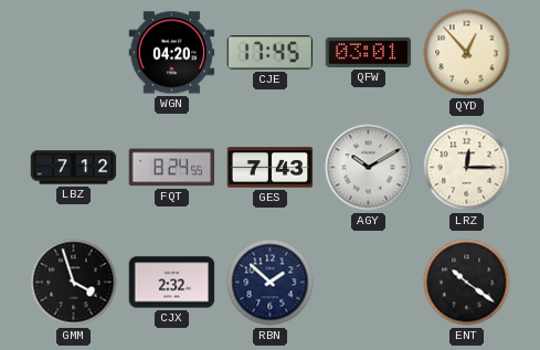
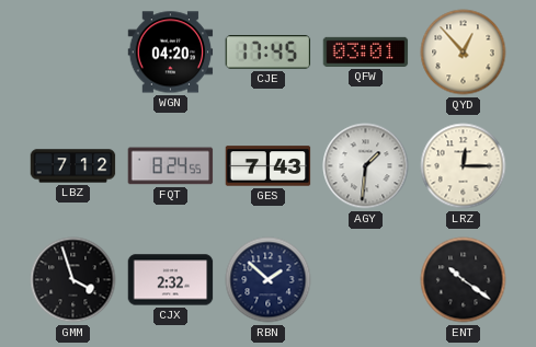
AGY: 10:10 -> 1:31 (366, 166)
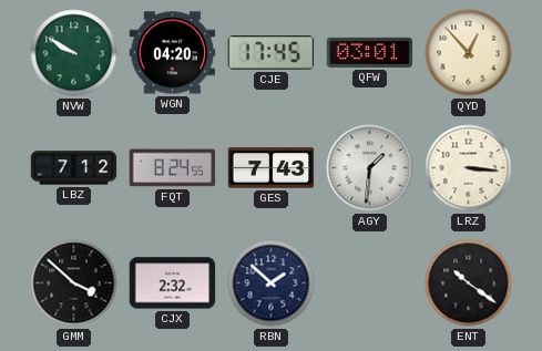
NVW: none -> 9:50 (74, 53)
LRZ: 12:15 -> 3:16 (469, 168)
GMM: 3:57 -> 3:52 (74, 283)
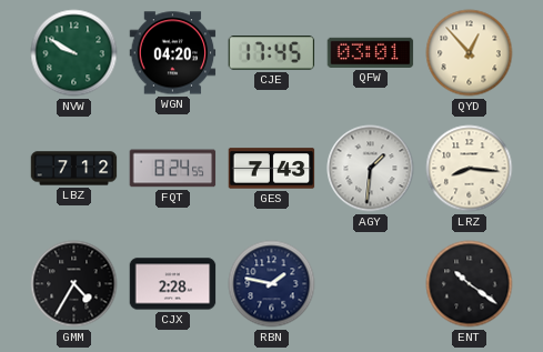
LRZ: 3:16 -> 8:16 (470, 169)
GMM: 3:52 -> 4:35 (74, 284)
CJX: 2:32 -> 2:28 (173, 284)
RBN: 1:52 -> 1:47 (272, 284)
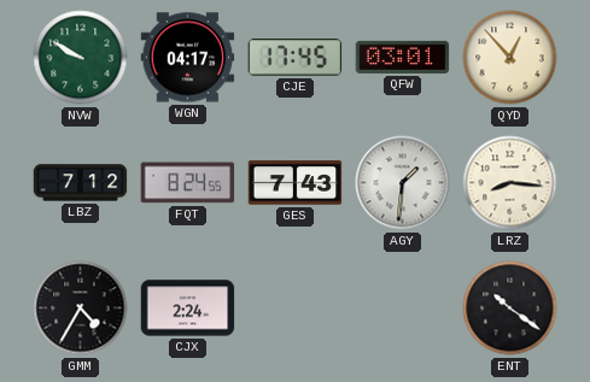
WGN: 04:20 -> 04:17 (188, 58)
CJX: 2:28 -> 2:24 (188, 308)
RBN: 1:47 -> none (272, 284)
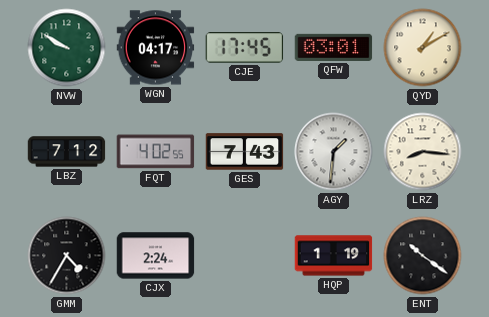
QYD: 12:53 -> 1:10 (423, 48)
FQT: 8:24 -> 4:02 (156, 152)
HQP: none -> 1:19 (334, 256)
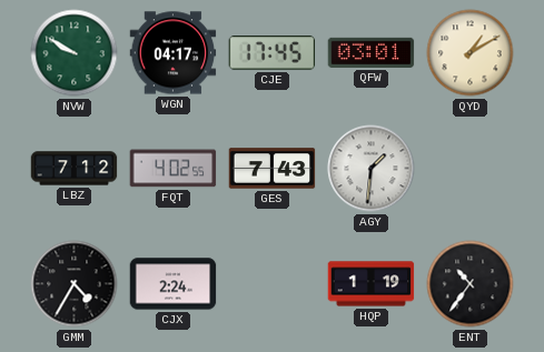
LRZ: 8:16 -> none (423, 152)
ENT: 10:21 -> 10:36 (471, 284)
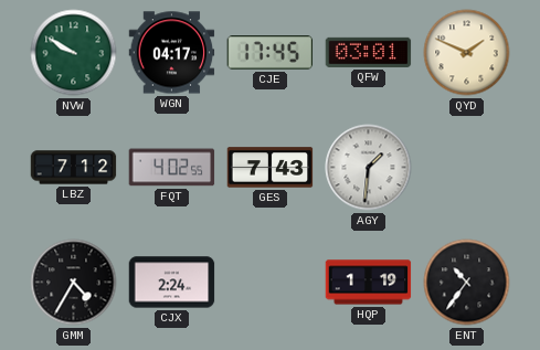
QYD: 1:10 -> 1:49 (467, 53)
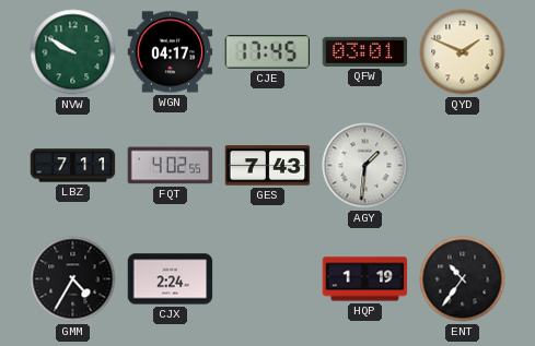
LBZ: 7:12 -> 7:11 (73, 166)
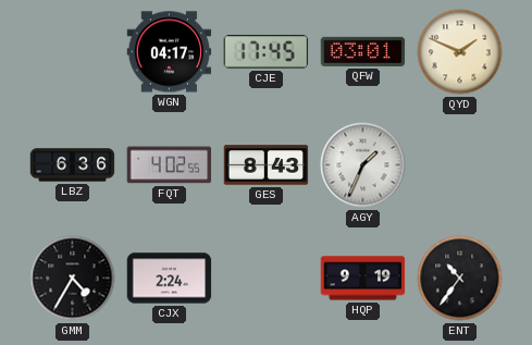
NVW: 9:50 -> none (73, 52)
LBZ: 7:11 -> 6:36 (73, 165)
GES: 7:43 -> 8:43 (267, 165)
AGY: 1:31 -> 1:34 (363, 165)
HQP: 1:19 -> 9:19 (363, 279)
